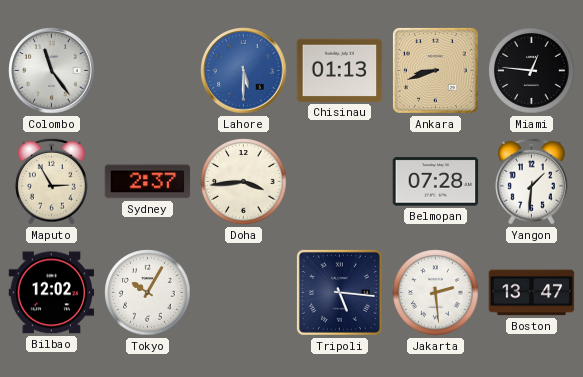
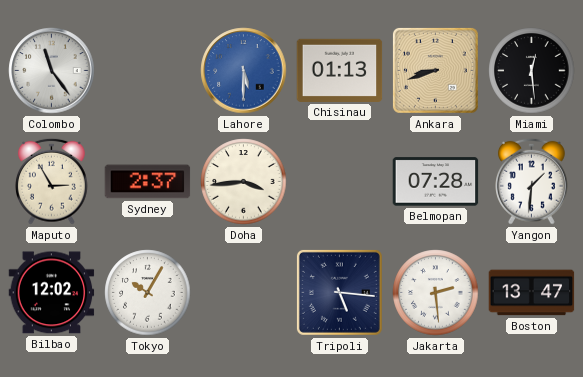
Miami: 12:46 -> 12:29 (532, 71)
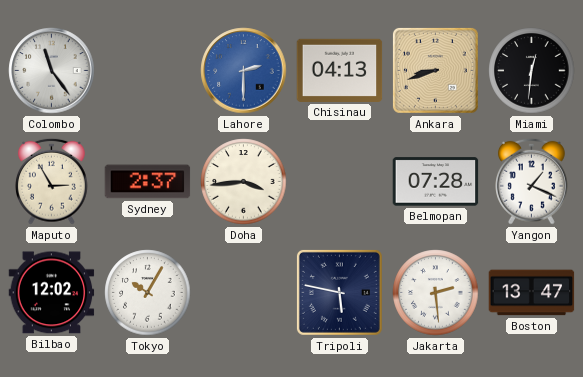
Lahore: 5:30 -> 2:30 (244, 71)
Chisinau: 01:13 -> 04:13 (340, 70)
Miami: 12:29 -> 12:31 (532, 71)
Yangon: 1:31 -> 1:19 (532, 181)
Tripoli: 5:16 -> 5:47 (339, 292)
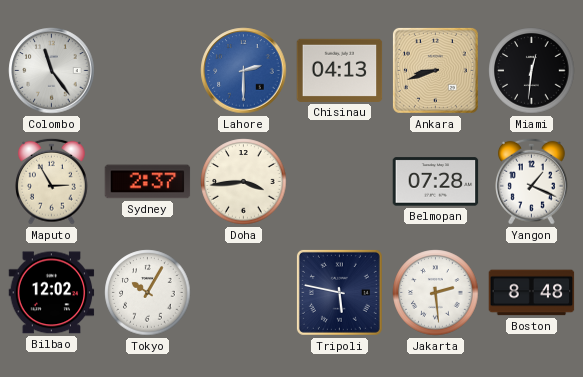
Boston: 13:47 -> 8:48 (532, 293)
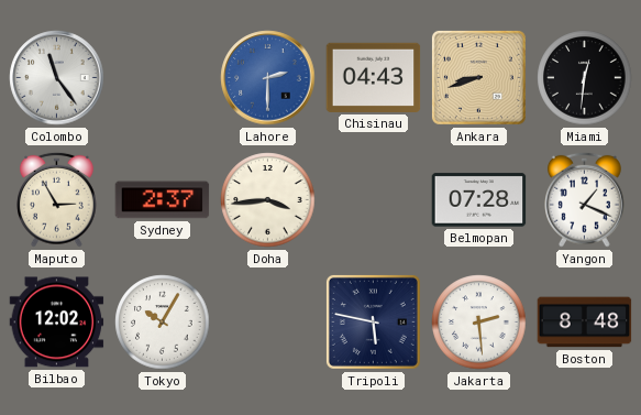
Chisinau: 04:13 -> 04:43 (374, 77)
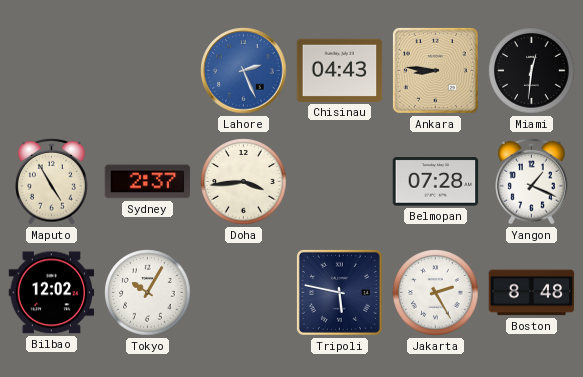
Colombo: 11:24 -> none (57, 78)
Lahore: 2:30 -> 2:26 (244, 71)
Ankara: 8:42 -> 8:46 (435, 70)
Maputo: 2:55 -> 4:55 (52, 181)
Jakarta: 2:29 -> 2:25 (436, 293)
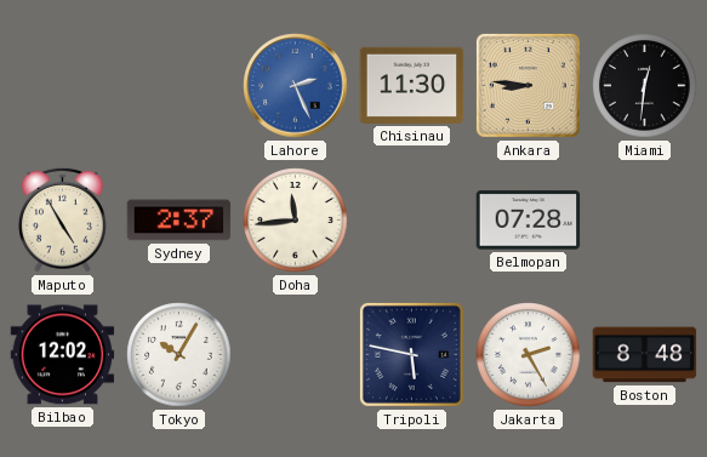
Chisinau: 04:43 -> 11:30 (412, 85)
Doha: 3:44 -> 11:44 (296, 221)
Yangon: 1:19 -> none (532, 181)
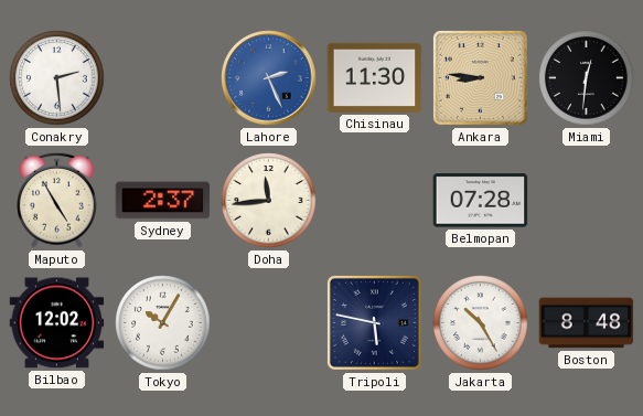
Conakry: none -> 2:29 (57, 78)
Jakarta: 2:25 -> 10:25 (481, 323)
